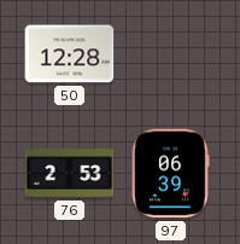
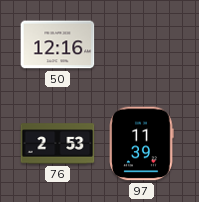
50: 12:28 -> 12:16 (58, 45)
97: 06:39 -> 11:39 (142, 144)
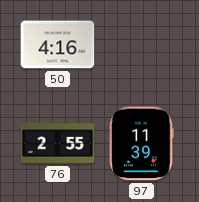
50: 12:16 -> 4:16 (58, 45)
76: 2:53 -> 2:55 (58, 144)
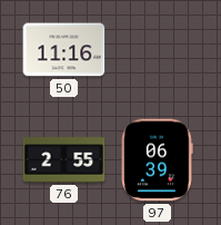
50: 4:16 -> 11:16 (64, 50)
97: 11:39 -> 06:39 (158, 160)
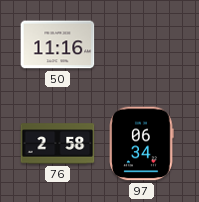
76: 2:55 -> 2:58 (58, 144)
97: 06:39 -> 06:34 (142, 144)
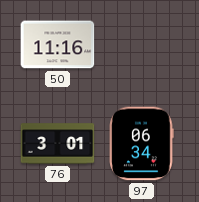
76: 2:58 -> 3:01 (58, 144)
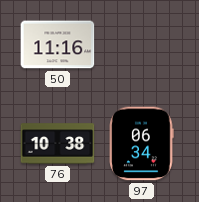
76: 3:01 -> 10:38 (58, 144)
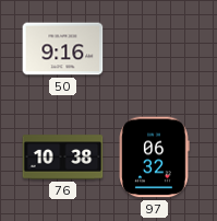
50: 11:16 -> 9:16 (63, 49)
97: 06:34 -> 06:32 (155, 158)
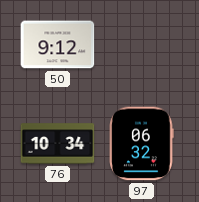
50: 9:16 -> 9:12 (58, 45)
76: 10:38 -> 10:34 (58, 144)
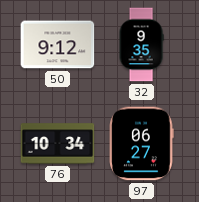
32: none -> 9:35 (141, 45)
97: 06:32 -> 06:27 (142, 144)
